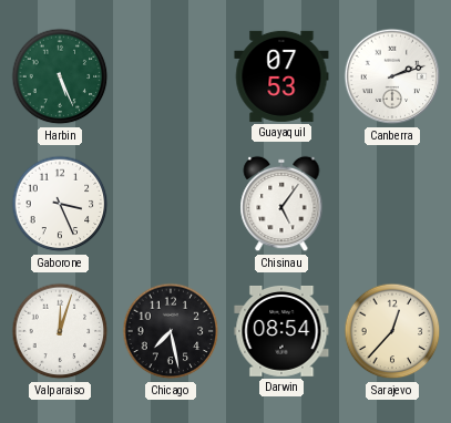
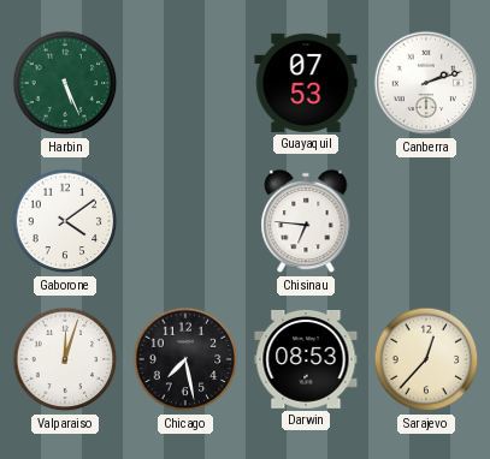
Gaborone: 3:26 -> 4:09 (65, 221)
Chisinau: 5:06 -> 6:46 (306, 221)
Darwin: 08:54 -> 08:53 (306, 359)
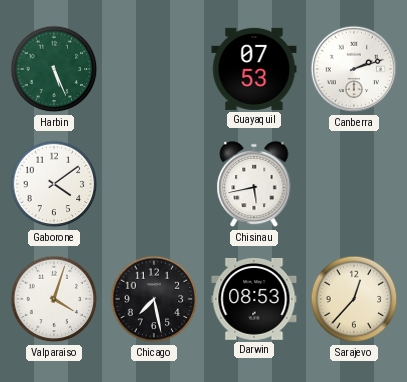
Chisinau: 6:46 -> 5:43 (254, 184)
Valparaiso: 12:03 -> 4:03 (54, 299)
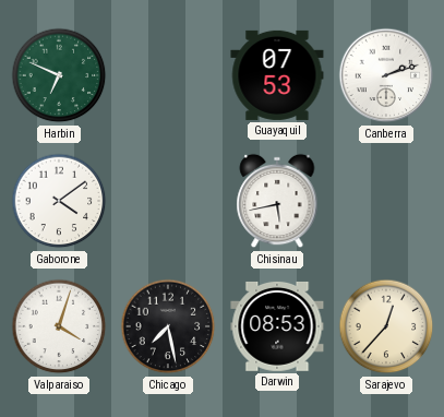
Harbin: 5:26 -> 6:49 (59, 75)
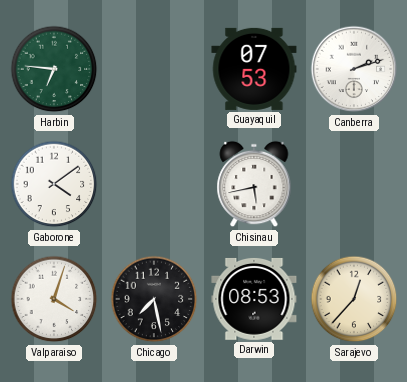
Harbin: 6:49 -> 6:46 (54, 69)
